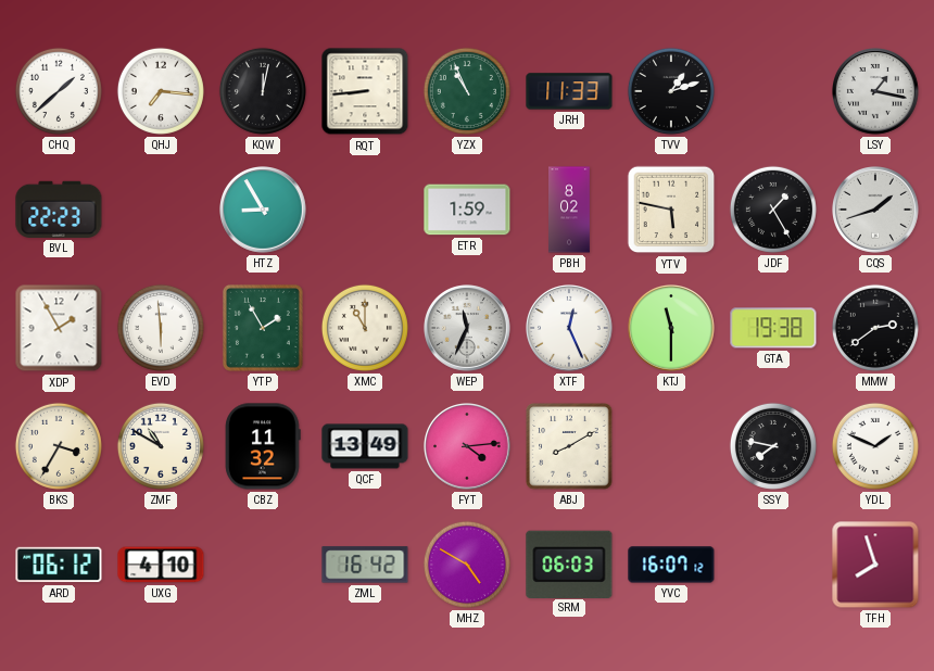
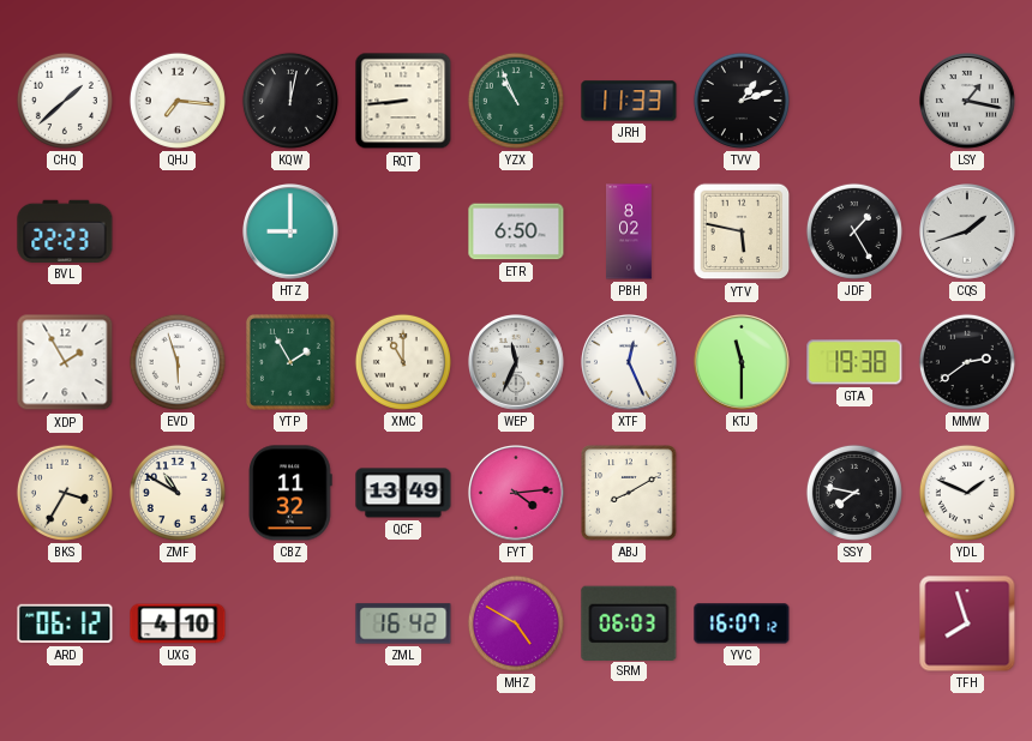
HTZ: 8:55 -> 9:00 (292, 233)
ETR: 1:59 -> 6:50 (516, 231)
EVD: 5:59 -> 5:57 (178, 362)
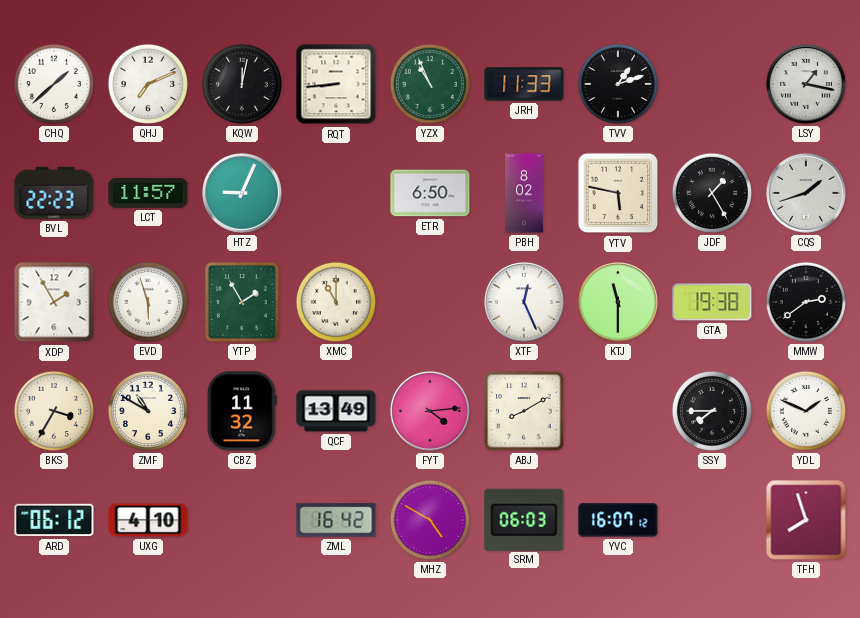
QHJ: 7:16 -> 7:11 (148, 84)
LCT: none -> 11:57 (148, 193)
HTZ: 9:00 -> 9:04 (243, 194)
WEP: 11:34 -> none (517, 363)
SSY: 7:47 -> 7:45 (712, 411)
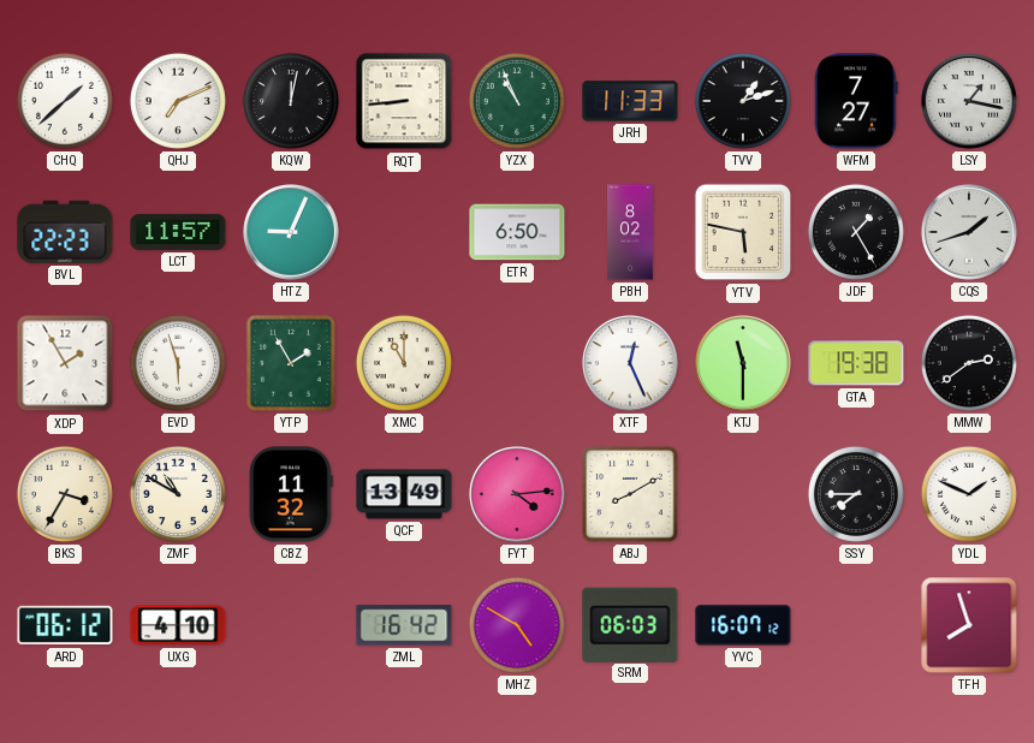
WFM: none -> 7:27 (856, 101)
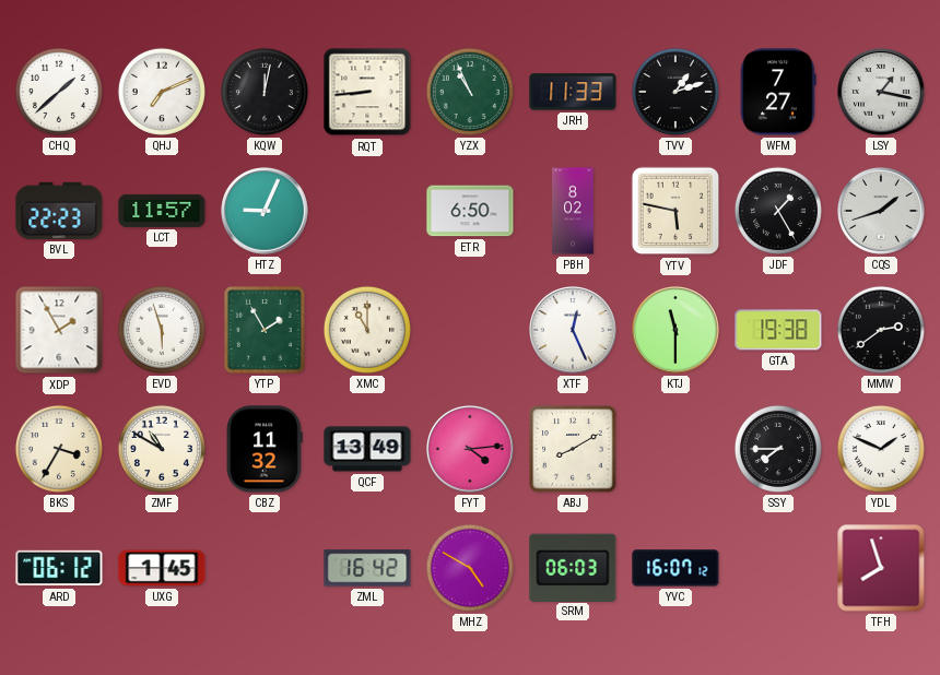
UXG: 4:10 -> 1:45 (162, 568)
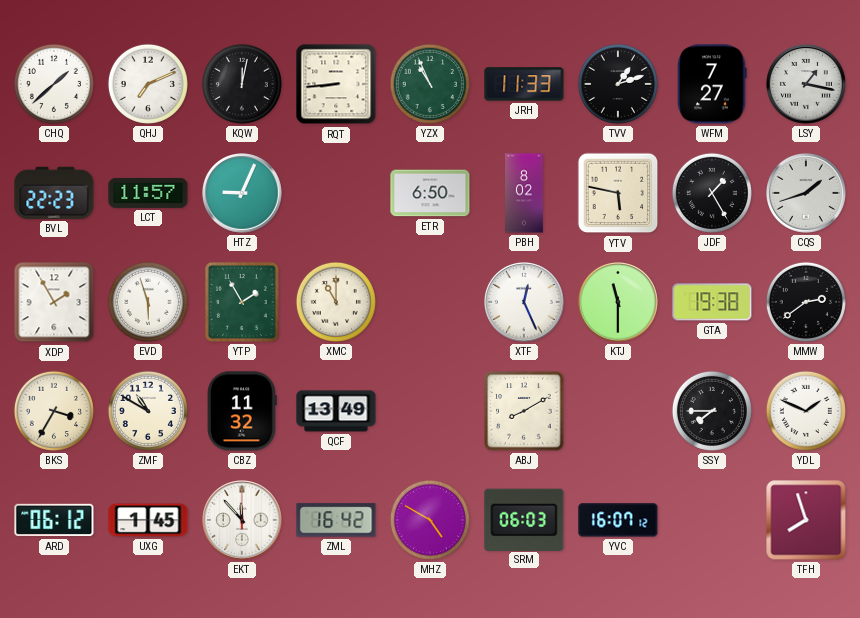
FYT: 4:14 -> none (471, 450)
EKT: none -> 11:53 (243, 521)
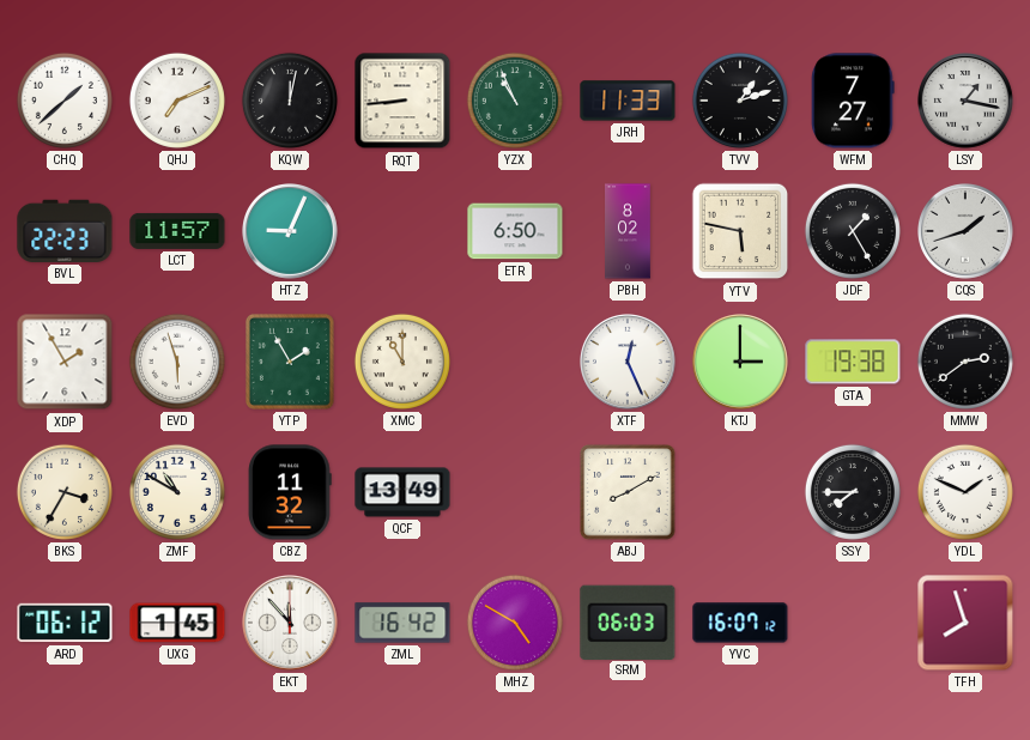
KTJ: 11:30 -> 3:00 (741, 363)
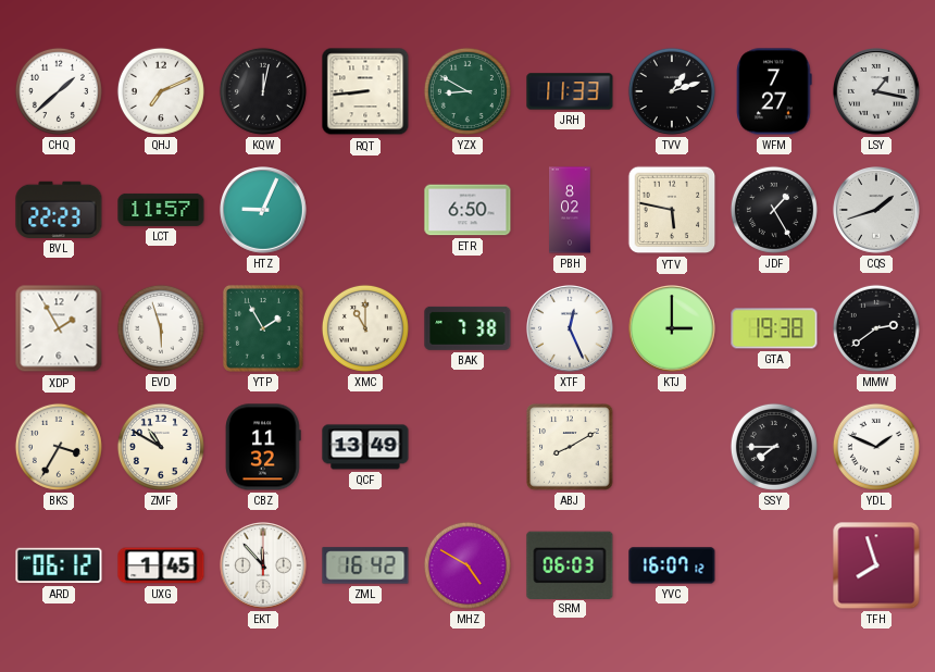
YZX: 10:56 -> 8:50 (467, 91)
BAK: none -> 7:38 (467, 328)
